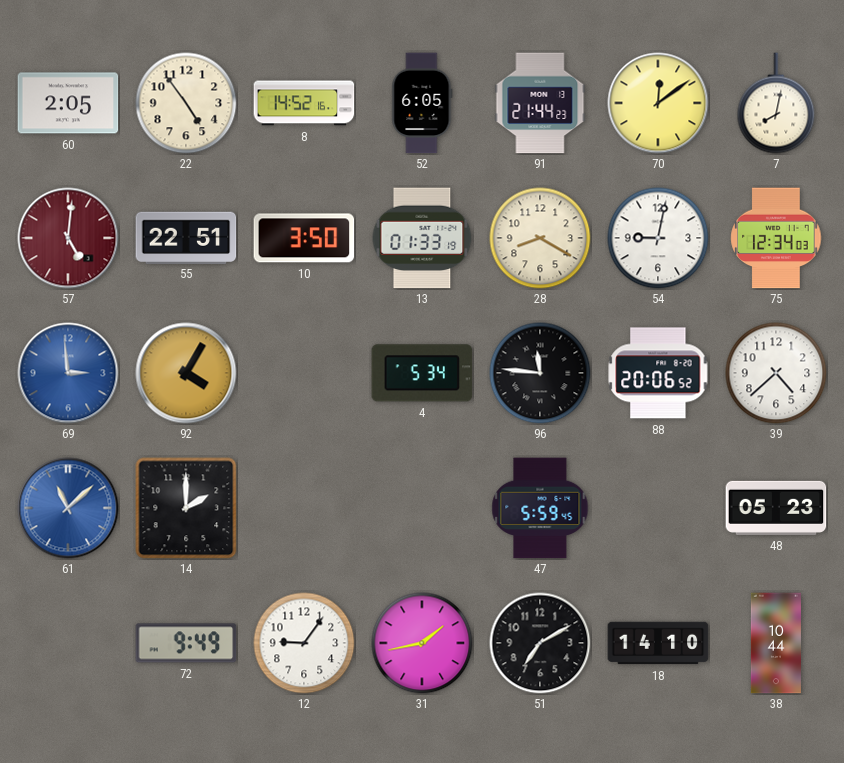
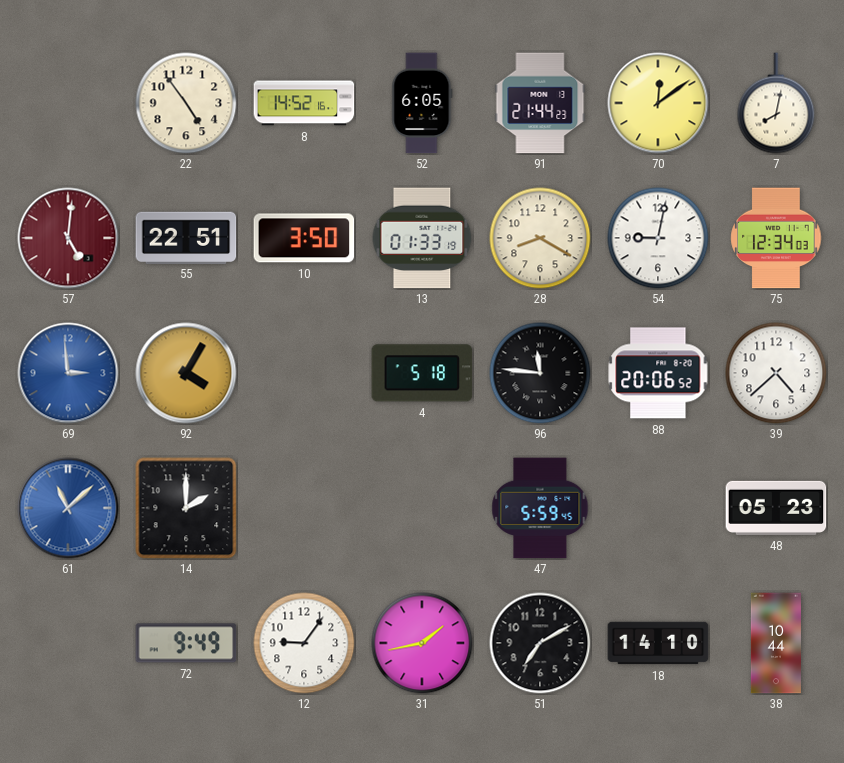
60: 2:05 -> none (68, 103)
4: 5:34 -> 5:18 (422, 373)
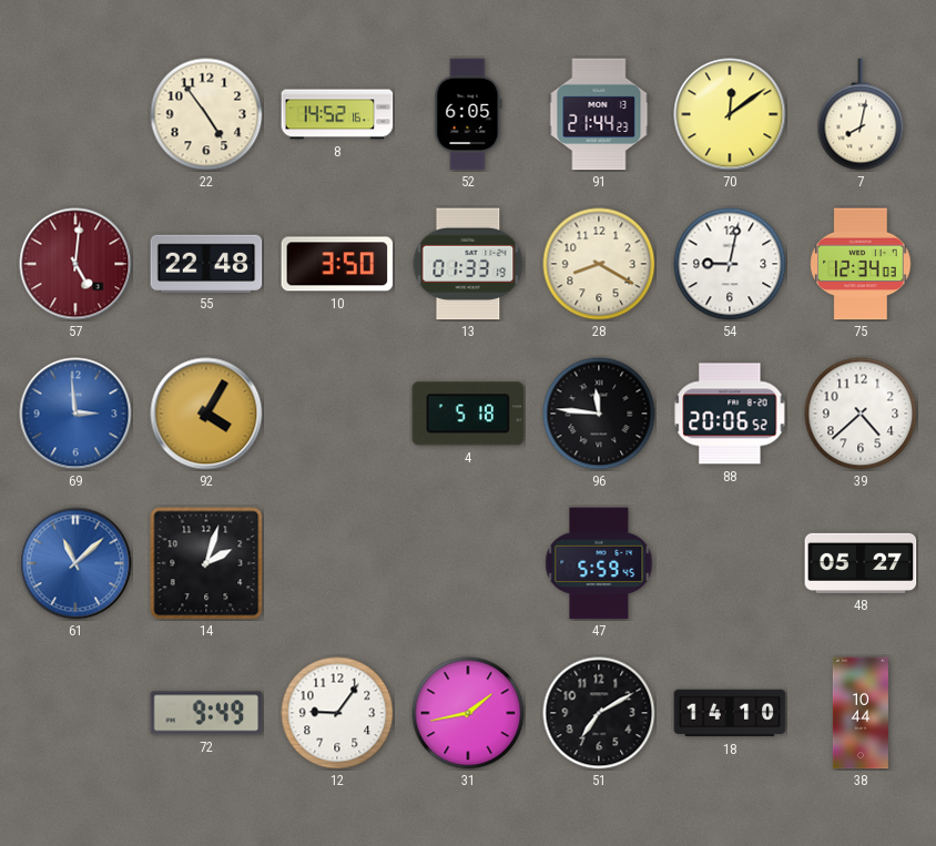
55: 22:51 -> 22:48 (206, 263)
14: 2:00 -> 2:03 (206, 563)
48: 05:23 -> 05:27 (861, 563)
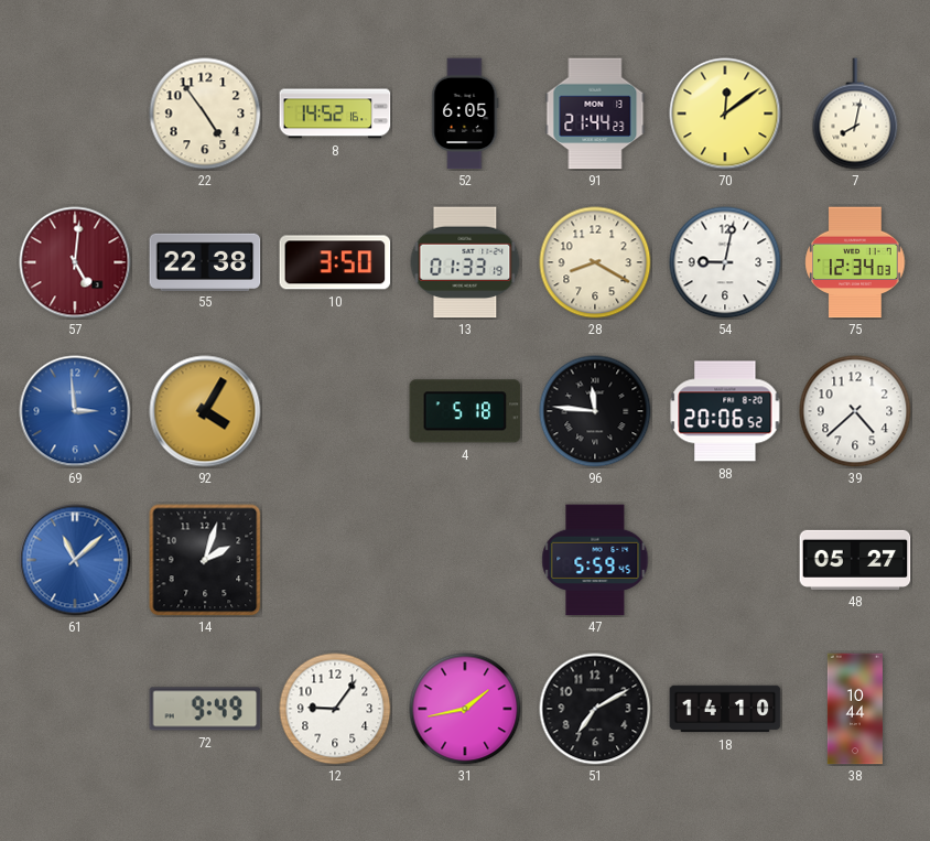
55: 22:48 -> 22:38 (205, 261)
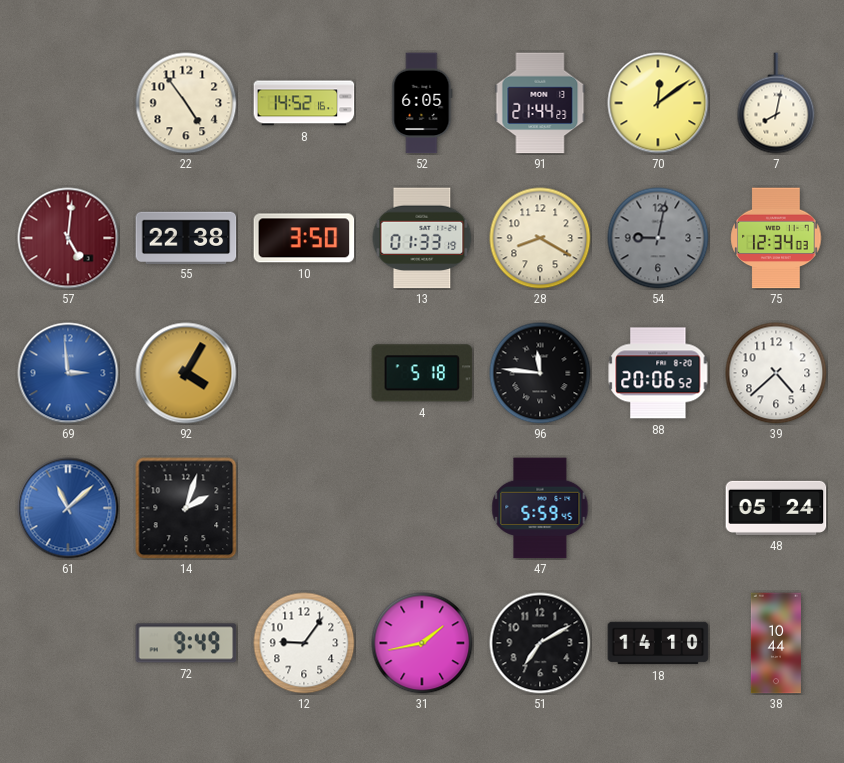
54 dial: white -> grey (658, 238)
48: 05:27 -> 05:24 (776, 508)
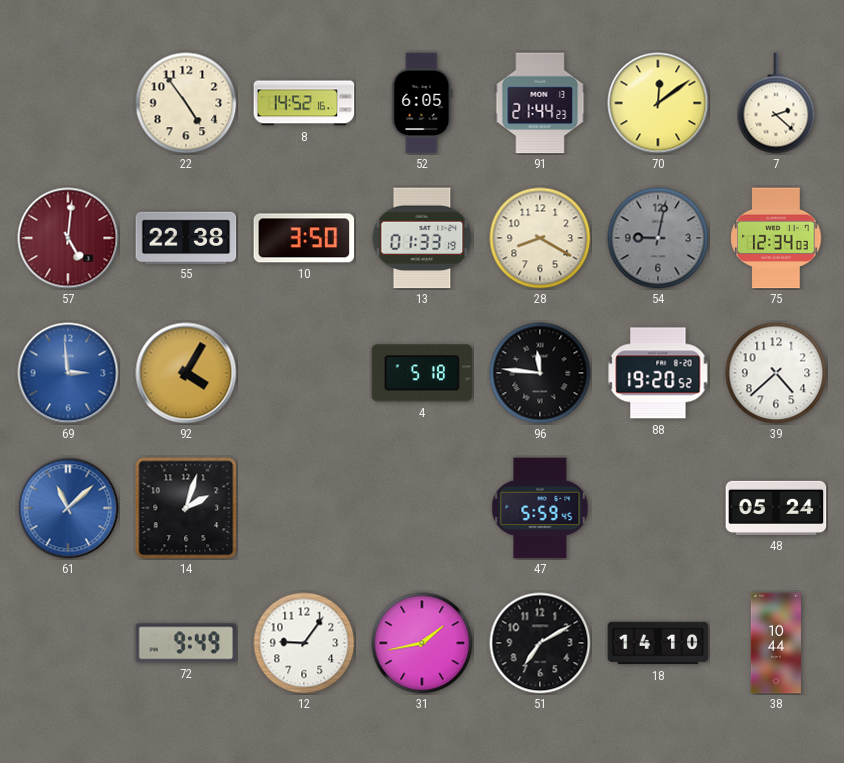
7: 8:02 -> 2:22 (776, 103)
88: 20:06 -> 19:20 (658, 373)
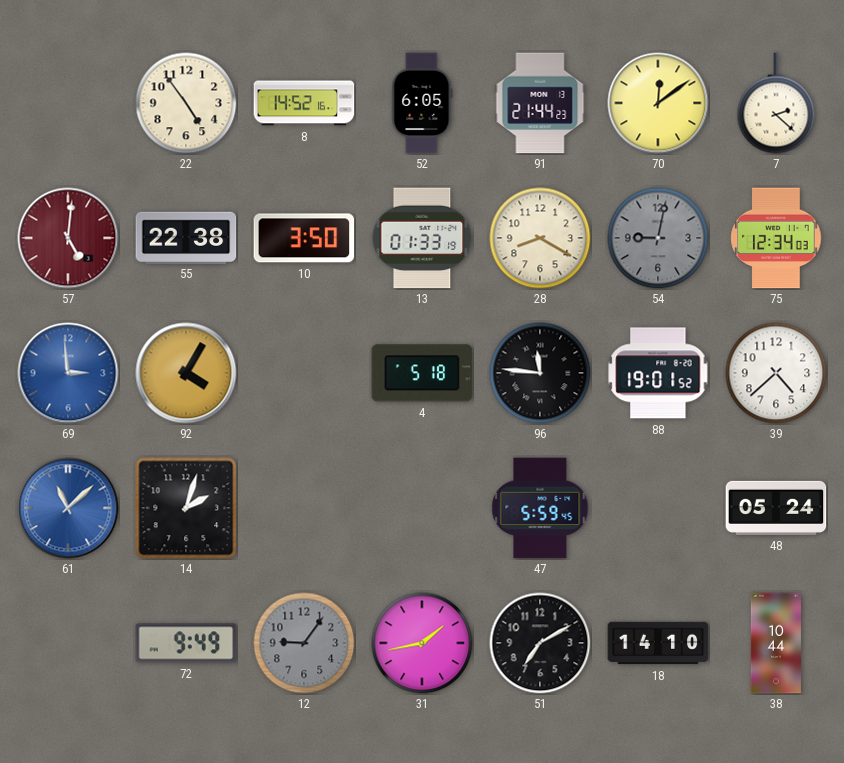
88: 19:20 -> 19:01 (658, 373)
12 dial: white -> grey (304, 643)
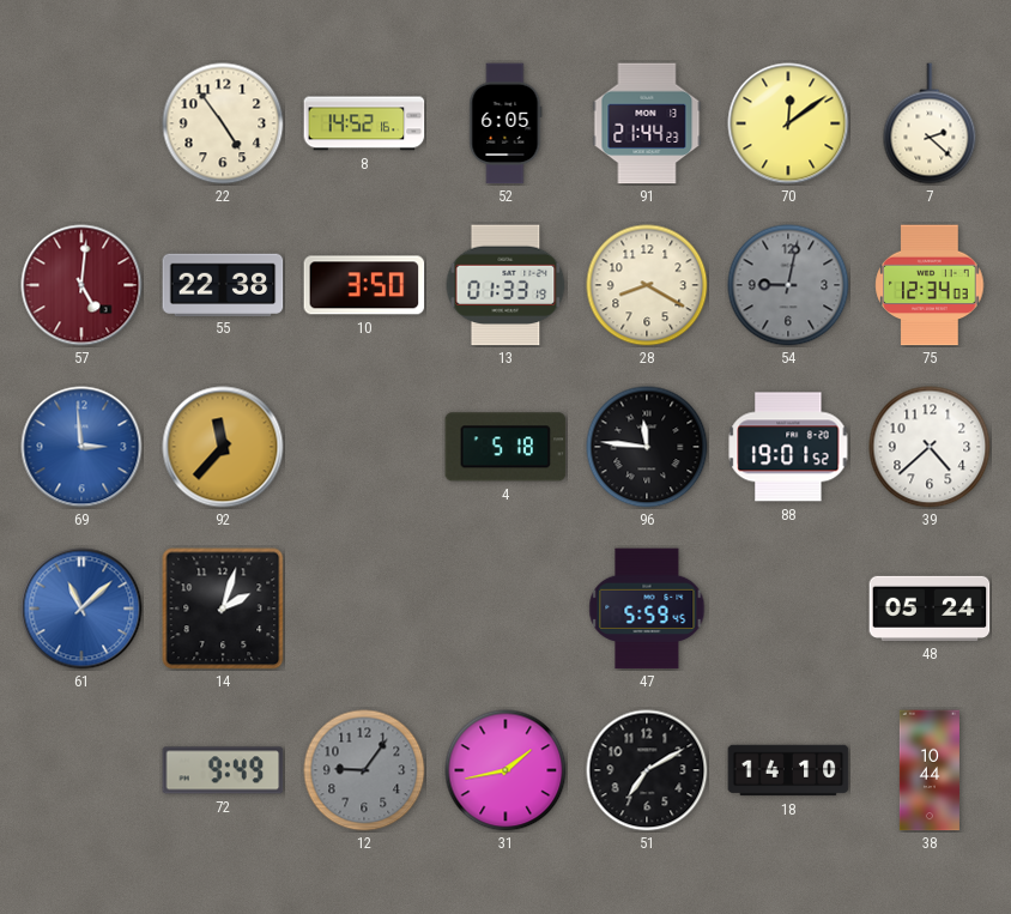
92: 4:05 -> 11:37 (223, 447)
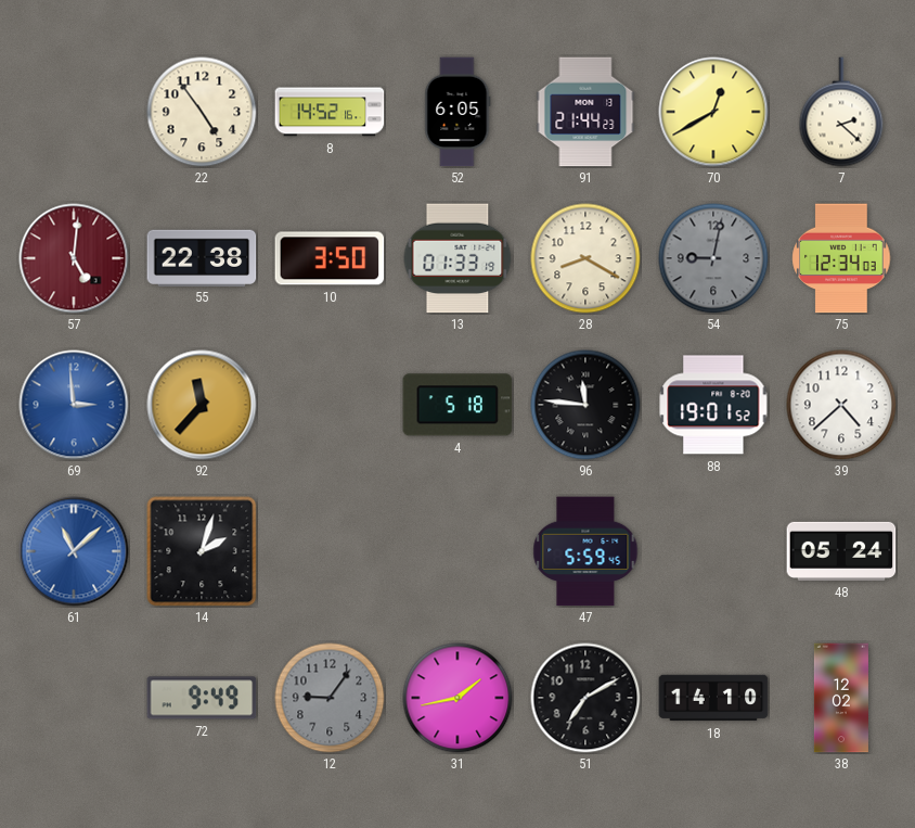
70: 12:09 -> 12:40 (713, 112)
38: 10:44 -> 12:02 (841, 698)
